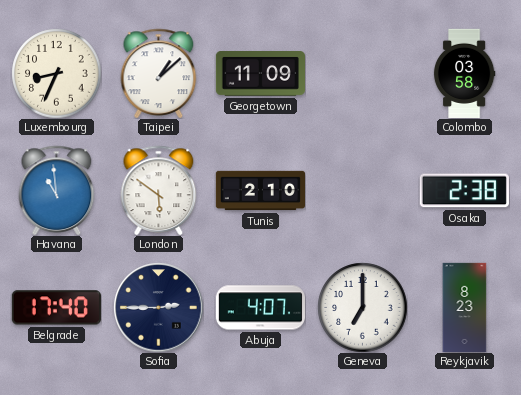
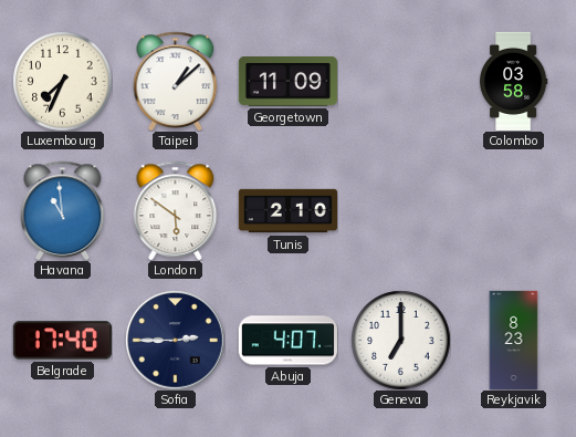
Luxembourg: 8:34 -> 7:34 (62, 81)
Osaka: 2:38 -> none (464, 191)
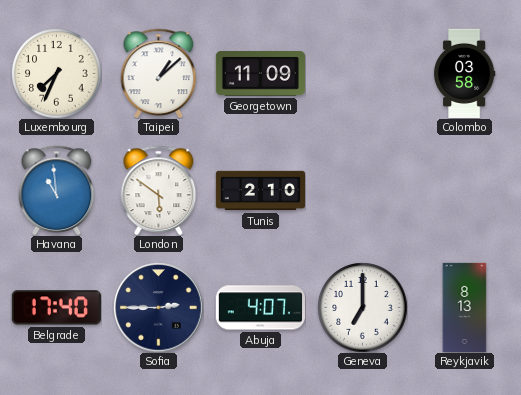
Reykjavik: 8:23 -> 8:13 (465, 307)
